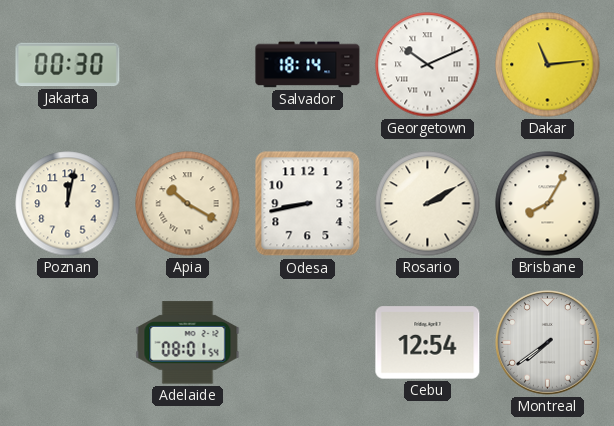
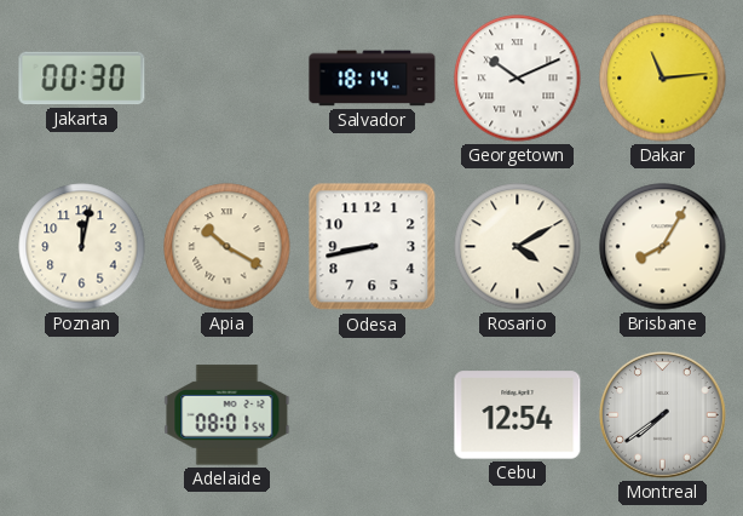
Rosario: 2:10 -> 4:10 (518, 247)
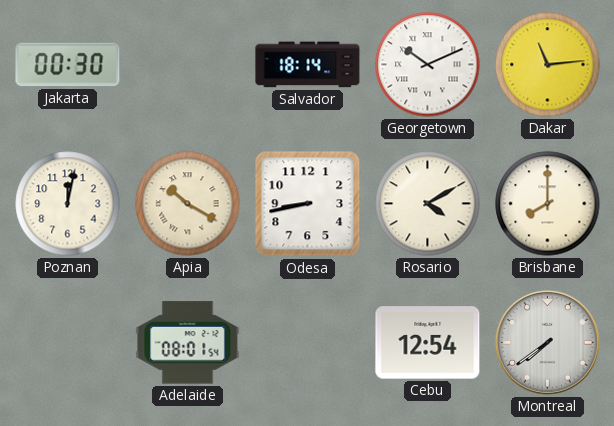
Brisbane: 8:05 -> 8:00 (548, 204)
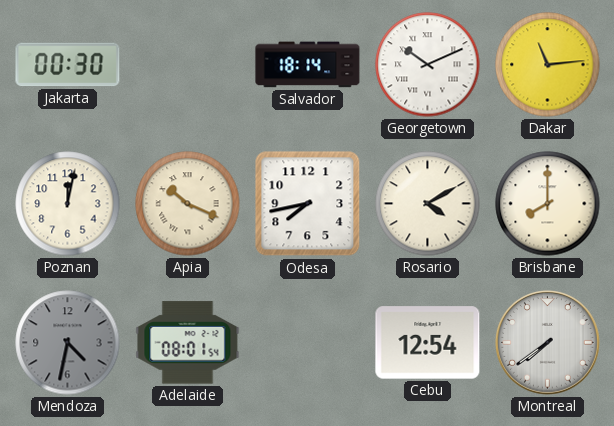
Apia: 10:20 -> 10:19 (188, 204)
Odesa: 8:43 -> 7:43 (308, 204)
Mendoza: none -> 4:32 (68, 343)
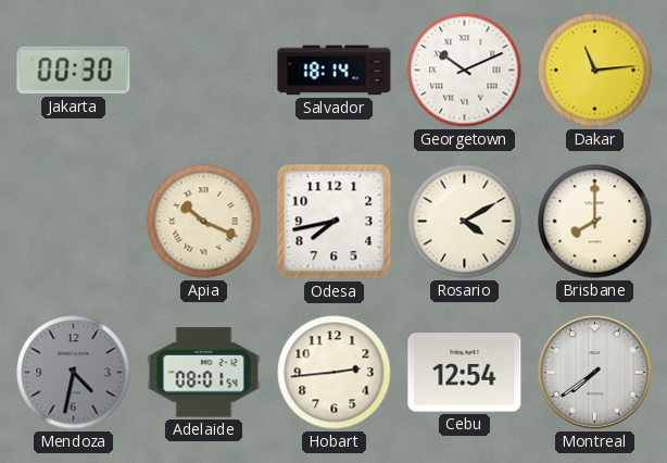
Poznan: 12:02 -> none (68, 204)
Hobart: none -> 2:44 (335, 373)
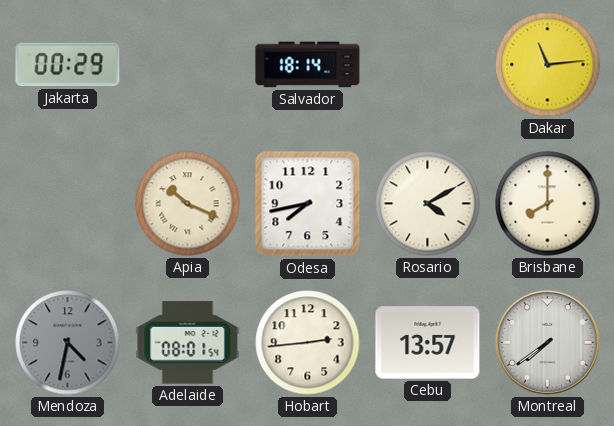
Jakarta: 00:30 -> 00:29 (68, 65)
Georgetown: 10:11 -> none (465, 71)
Cebu: 12:54 -> 13:57 (428, 343)
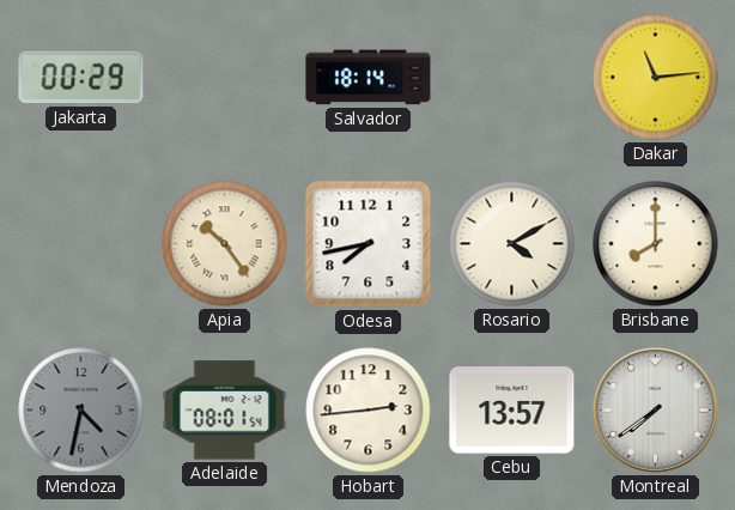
Apia: 10:19 -> 10:24 (225, 244)
